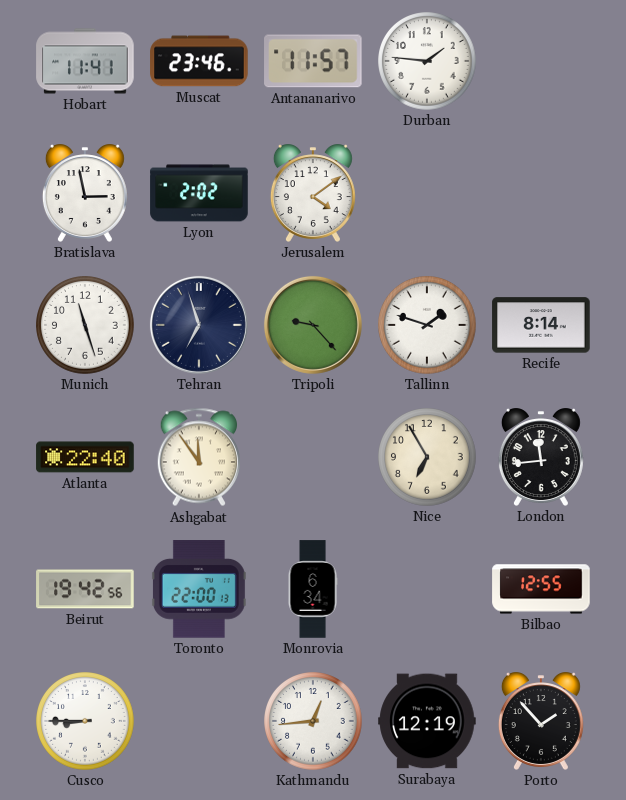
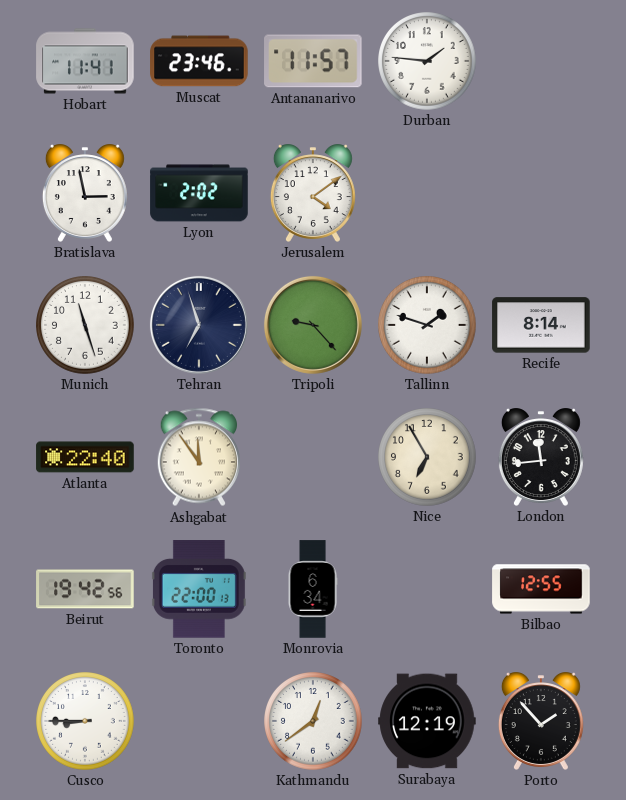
Kathmandu: 12:44 -> 12:39 (313, 721)
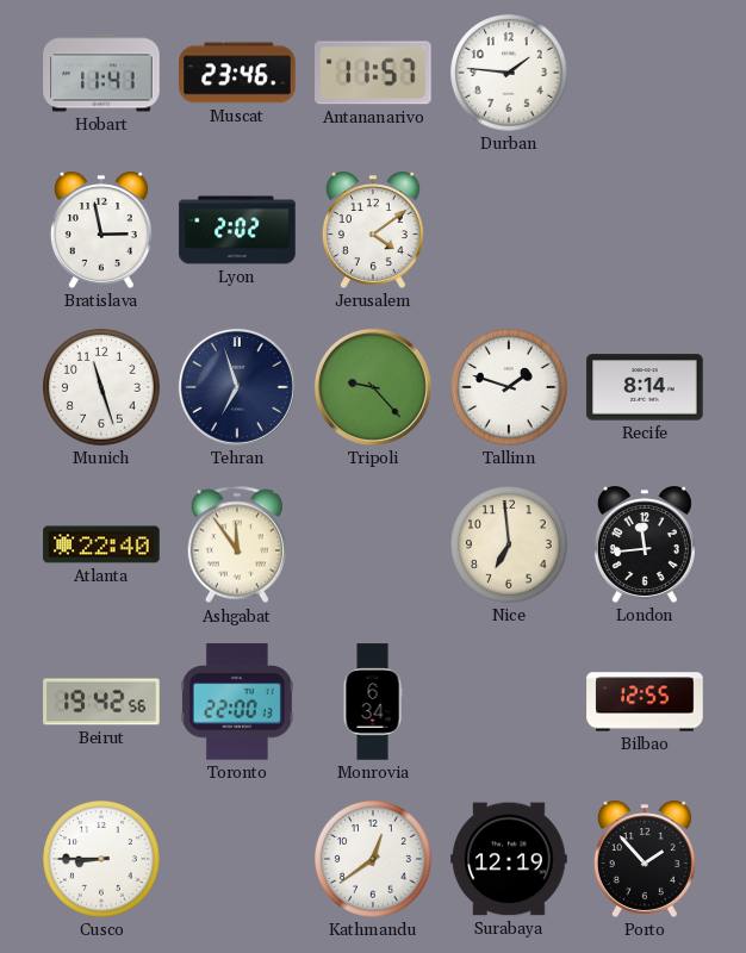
Nice: 6:55 -> 6:59 (509, 544)
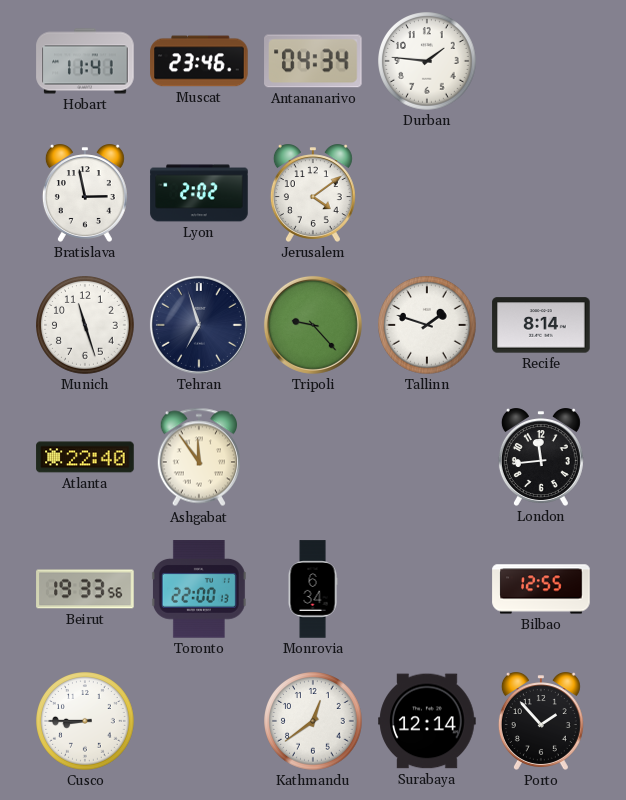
Antananarivo: 11:57 -> 04:34 (313, 61)
Nice: 6:59 -> none (509, 544)
Beirut: 19:42 -> 19:33 (85, 589)
Surabaya: 12:19 -> 12:14 (427, 721)
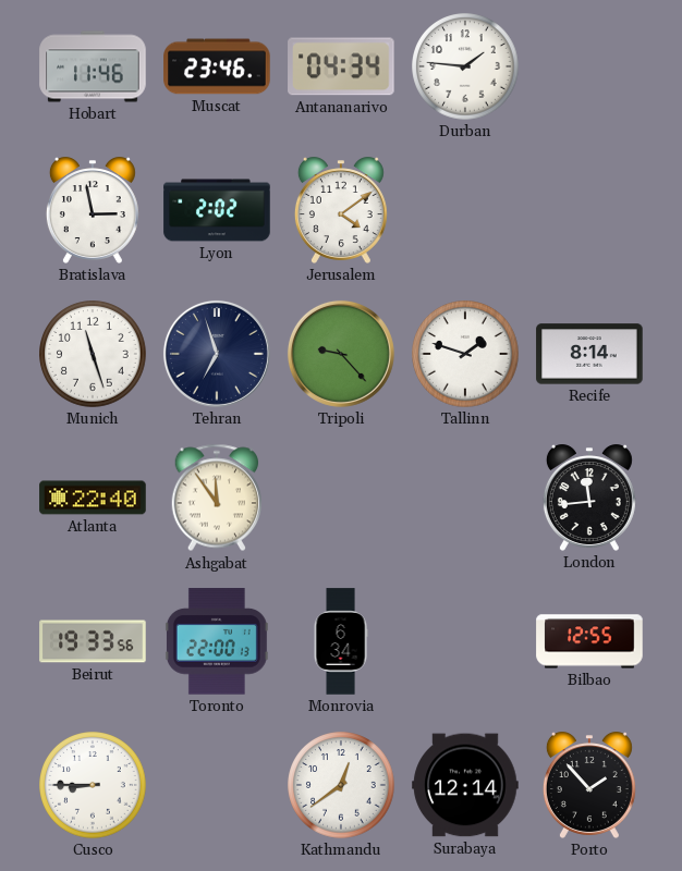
Hobart: 11:41 -> 11:46 (93, 66)
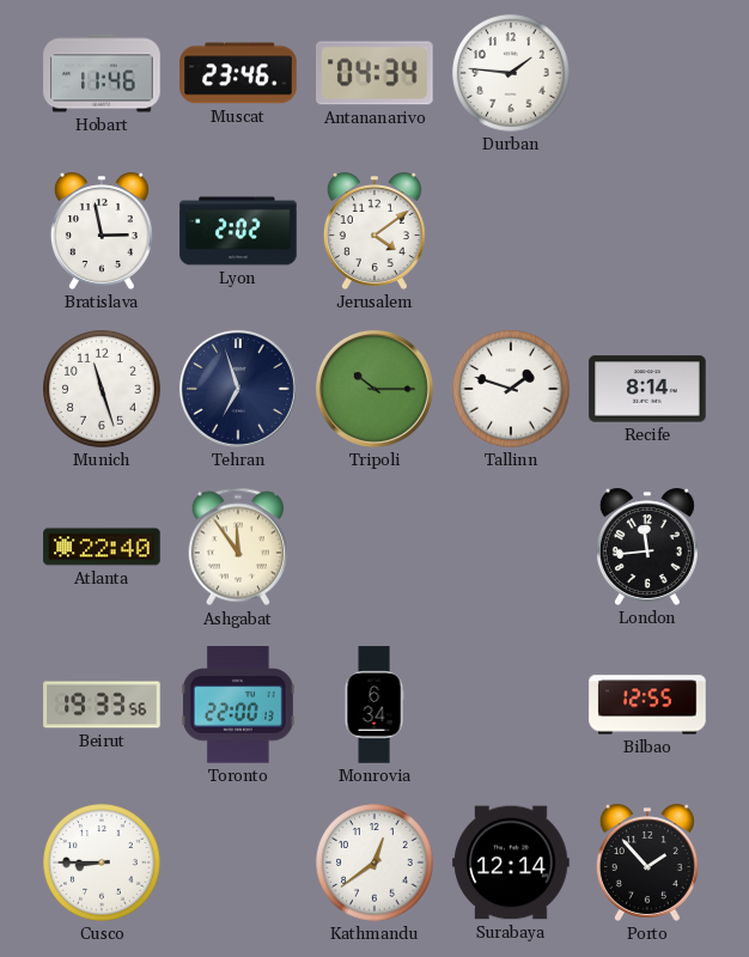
Tripoli: 9:23 -> 10:15 (374, 389)
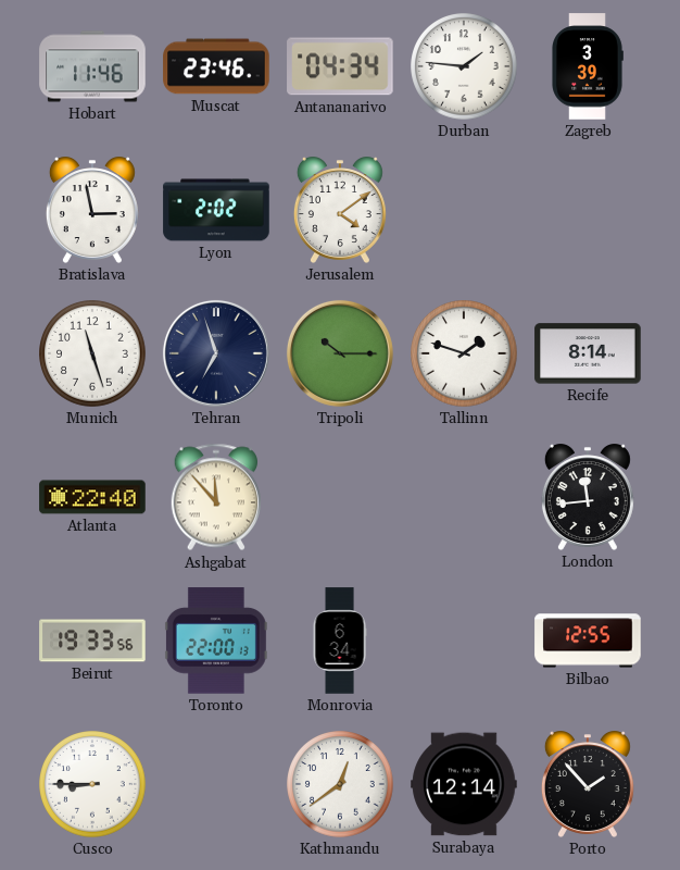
Zagreb: none -> 3:39 (588, 66)
Ashgabat: 11:54 -> 11:53 (215, 497)
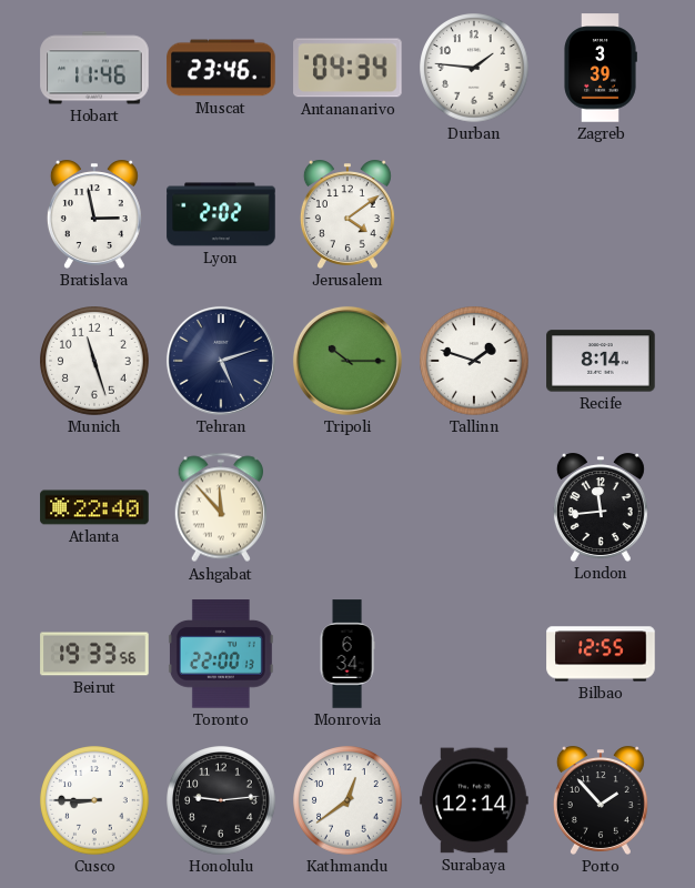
Tehran: 6:57 -> 5:12 (221, 361)
Honolulu: none -> 9:14 (221, 800)
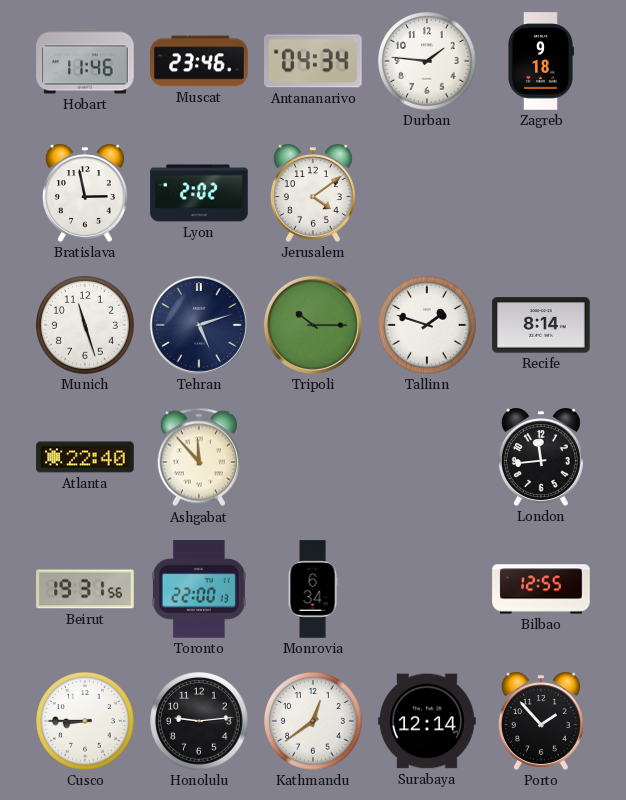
Zagreb: 3:39 -> 9:18 (541, 61)
Beirut: 19:33 -> 19:31 (85, 589)
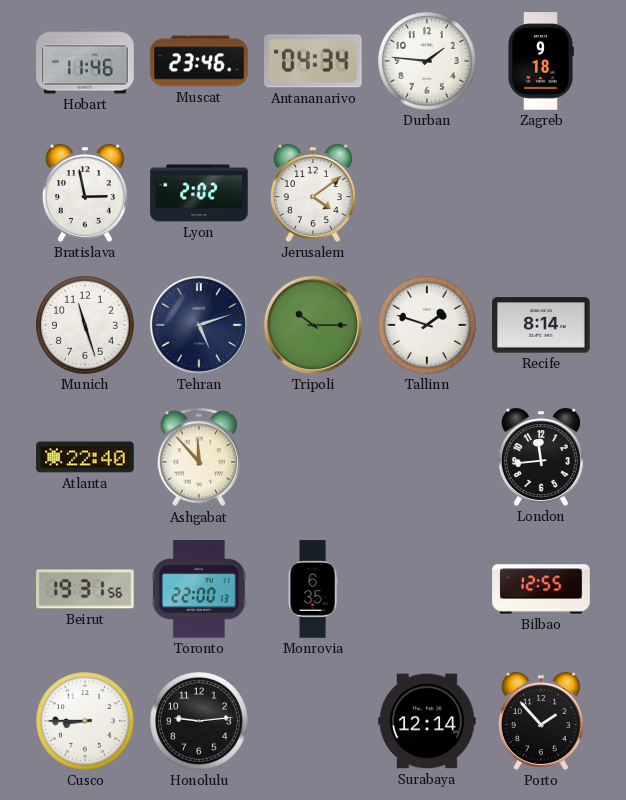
Monrovia: 6:34 -> 6:35 (313, 589)
Kathmandu: 12:39 -> none (313, 721)
